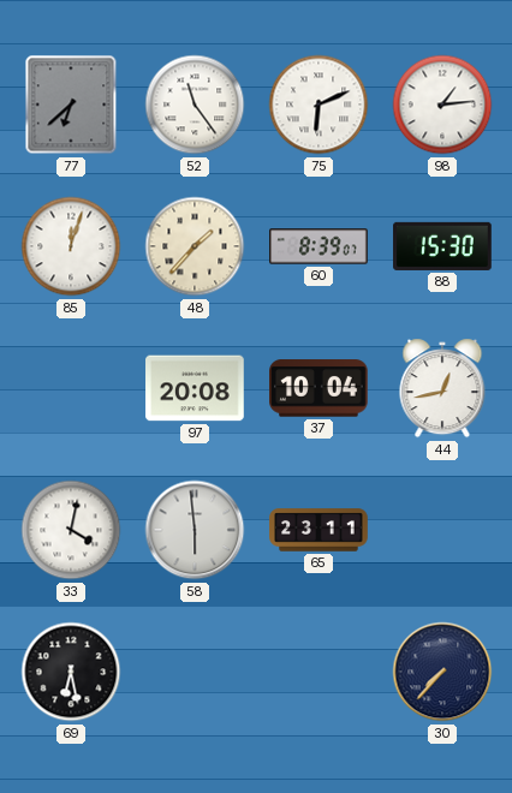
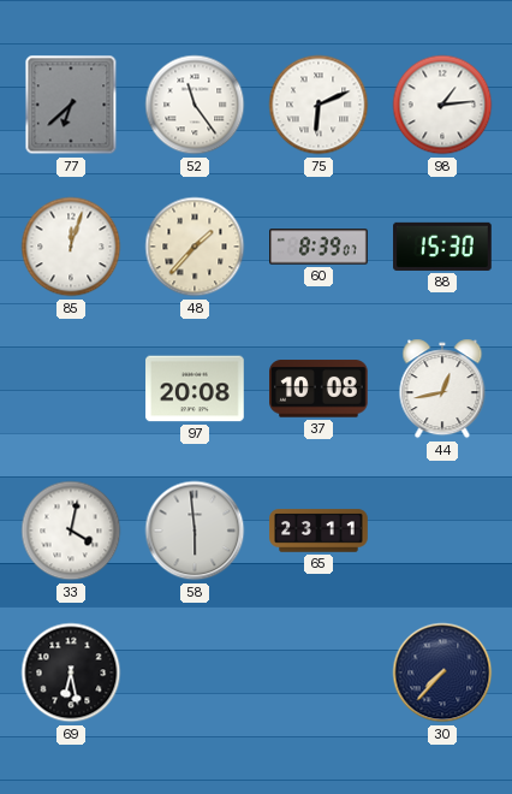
37: 10:04 -> 10:08 (320, 389)
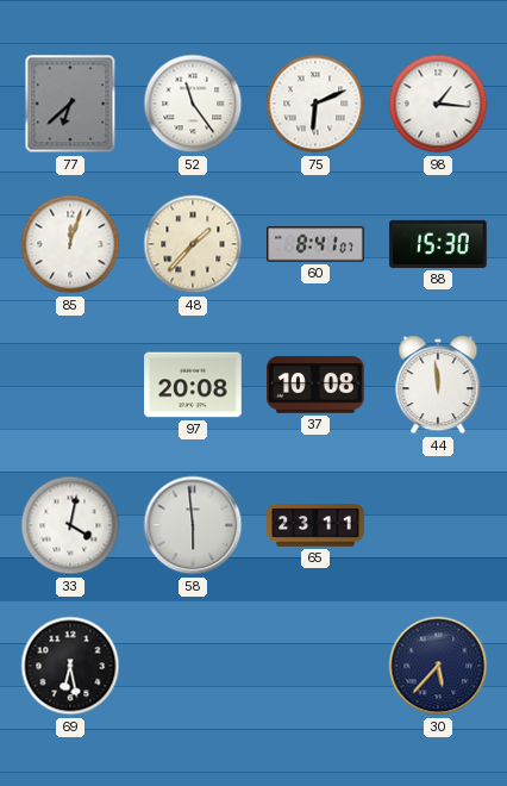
98: 1:14 -> 1:16 (438, 104)
60: 8:39 -> 8:41 (315, 244)
44: 12:43 -> 11:59 (438, 385)
30: 7:37 -> 5:37 (438, 666)
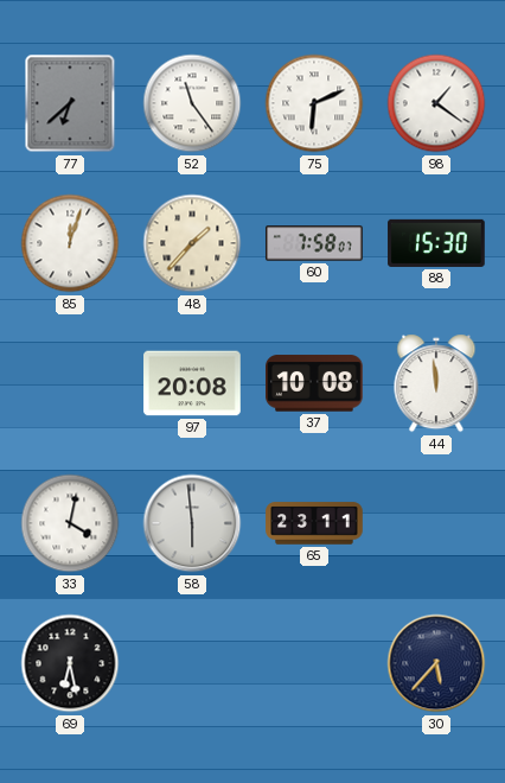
98: 1:16 -> 1:21 (436, 103)
60: 8:41 -> 7:58 (314, 243)
